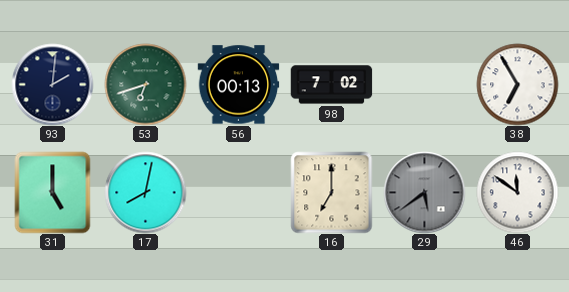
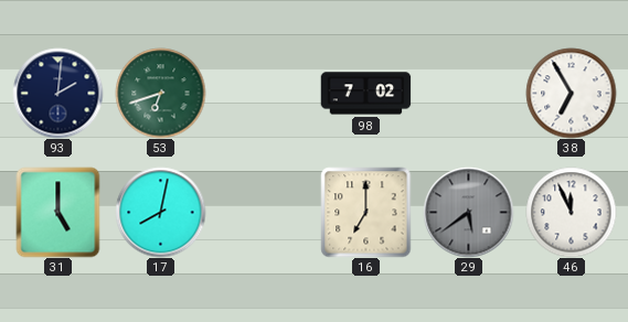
56: 00:13 -> none (238, 85)
46: 11:51 -> 11:56 (571, 212)
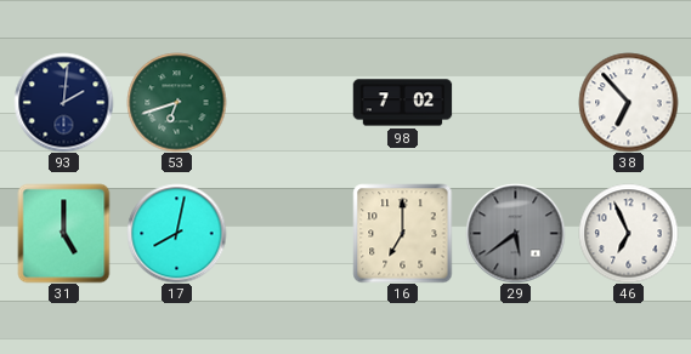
38: 6:55 -> 6:53 (628, 102)
46: 11:56 -> 6:56 (628, 233)
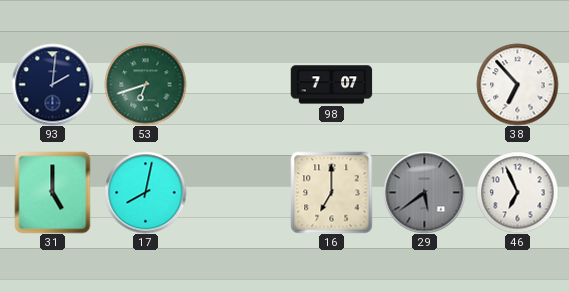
98: 7:02 -> 7:07 (331, 85)
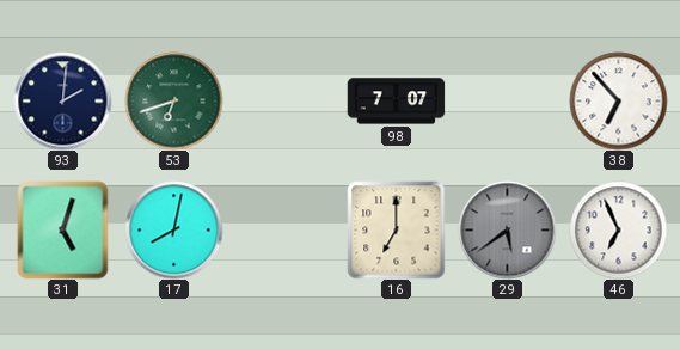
31: 5:00 -> 5:03 (63, 229)
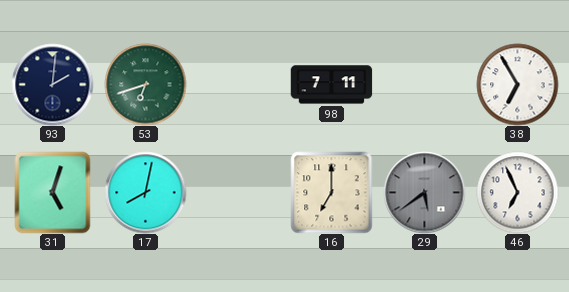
98: 7:07 -> 7:11 (331, 85)
38: 6:53 -> 6:55 (517, 84)
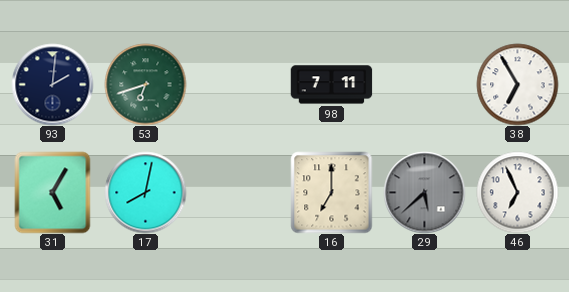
31: 5:03 -> 5:05 (53, 192)
29: 5:39 -> 5:38 (424, 192)
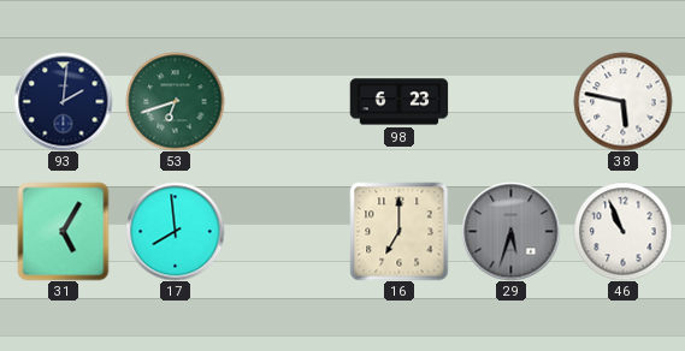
98: 7:11 -> 6:23 (398, 102)
38: 6:55 -> 5:47 (622, 101)
17: 8:02 -> 7:59 (175, 231)
29: 5:38 -> 5:33 (510, 231)
46: 6:56 -> 10:56 (622, 231)
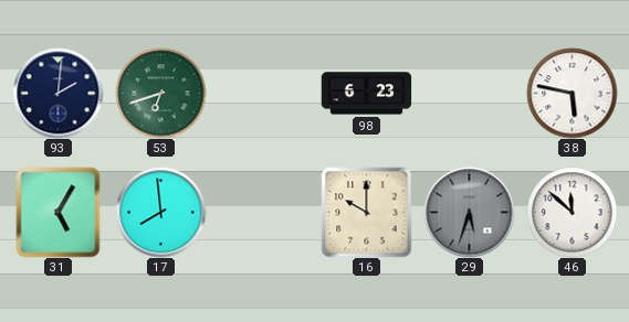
16: 7:00 -> 10:00 (366, 212)
46: 10:56 -> 11:52 (572, 212)
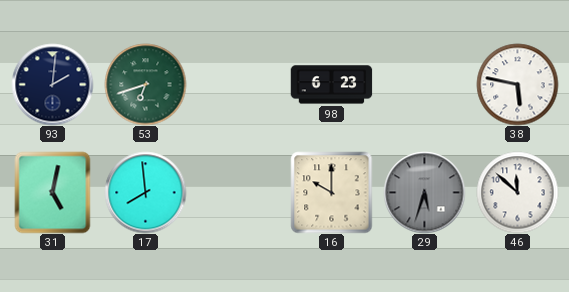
31: 5:05 -> 5:02 (53, 192)
